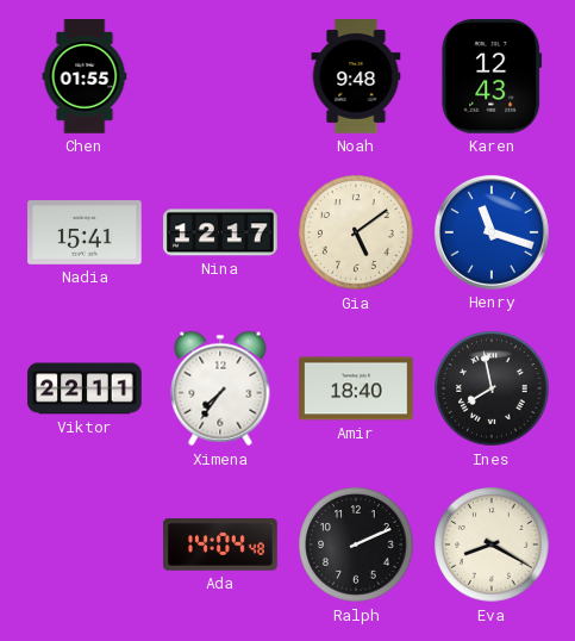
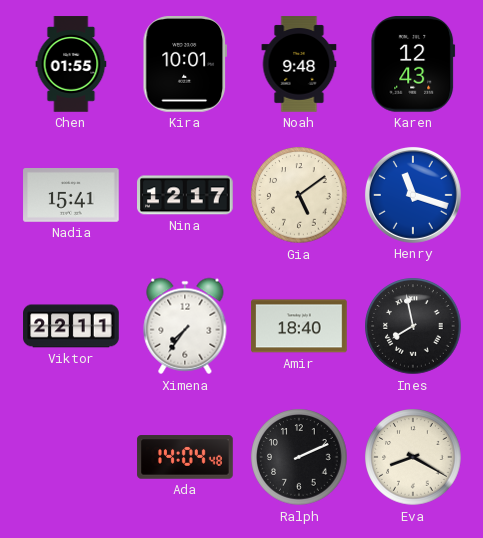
Kira: none -> 10:01 (184, 65)
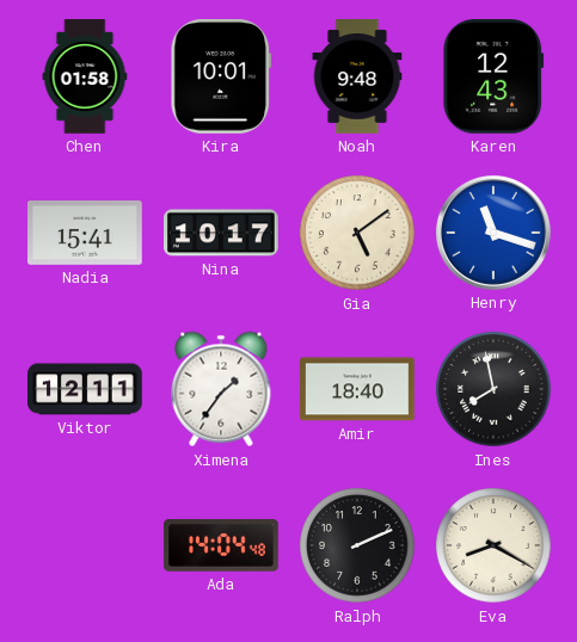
Chen: 01:55 -> 01:58 (85, 76)
Nina: 12:17 -> 10:17 (222, 233)
Viktor: 22:11 -> 12:11 (85, 389)
Ximena: 7:36 -> 1:36 (221, 389)
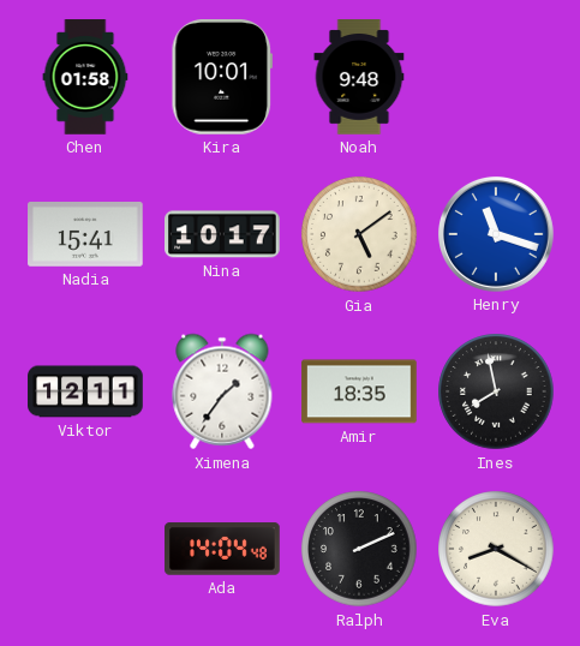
Karen: 12:43 -> none (493, 78)
Amir: 18:40 -> 18:35 (359, 391)
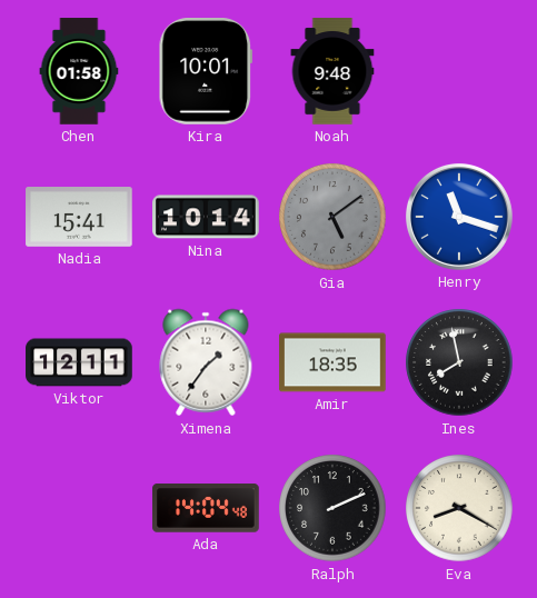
Nina: 10:17 -> 10:14 (207, 217)
Gia dial: cream -> grey (332, 217)
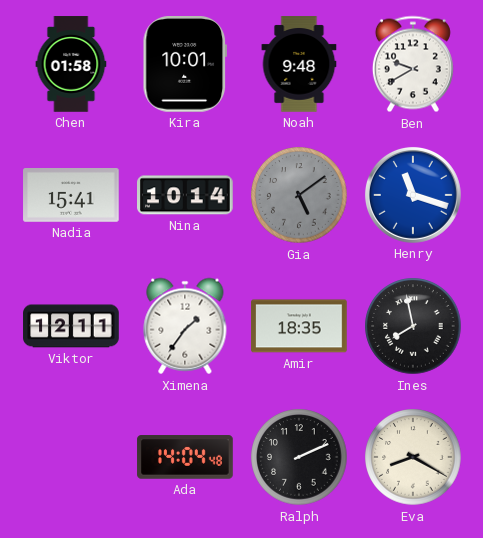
Ben: none -> 9:40 (413, 64)
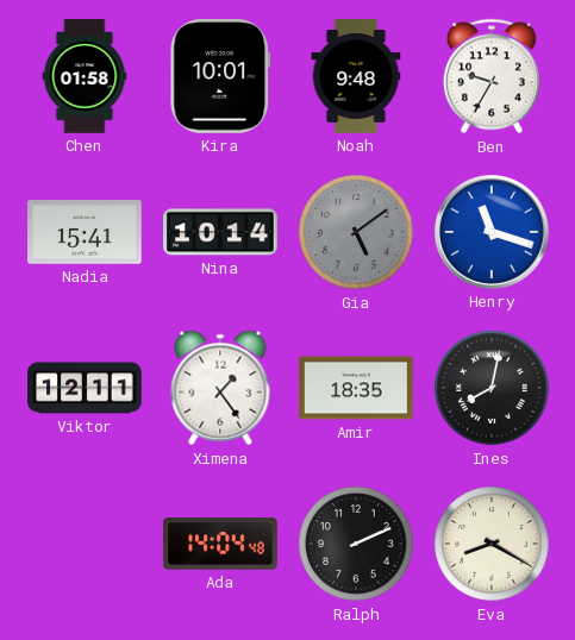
Ben: 9:40 -> 9:35 (492, 76)
Ximena: 1:36 -> 1:24 (220, 388)
Ines: 7:58 -> 8:02 (492, 388)
